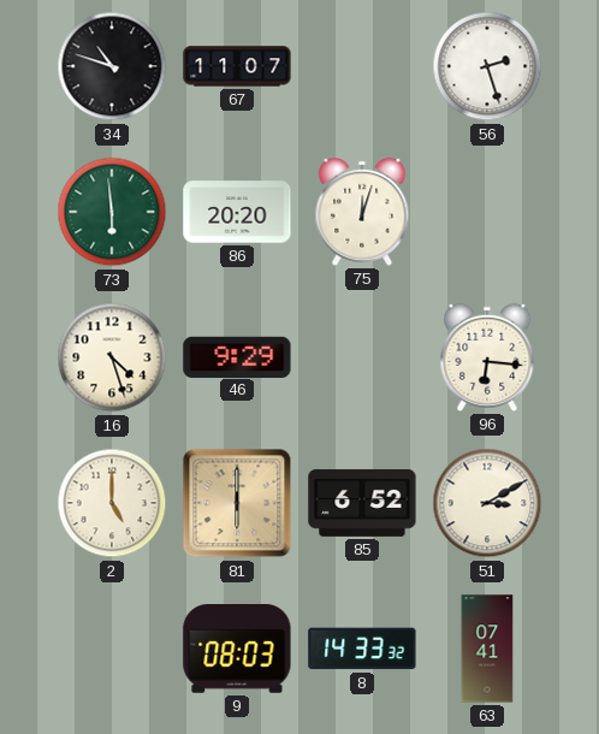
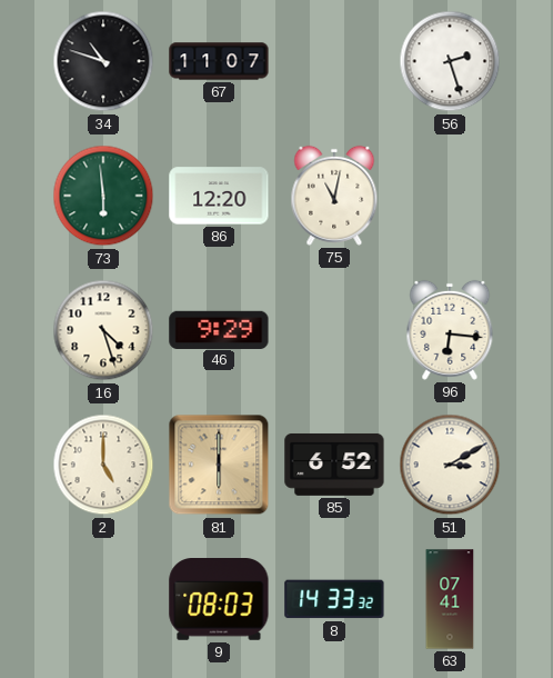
86: 20:20 -> 12:20 (219, 196)
75: 12:03 -> 11:02 (334, 196)
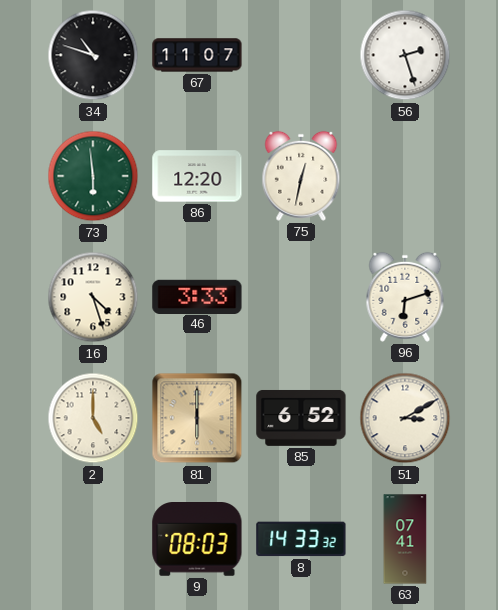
75: 11:02 -> 12:32 (301, 176)
46: 9:29 -> 3:33 (197, 296)
96: 6:16 -> 6:12 (405, 297)
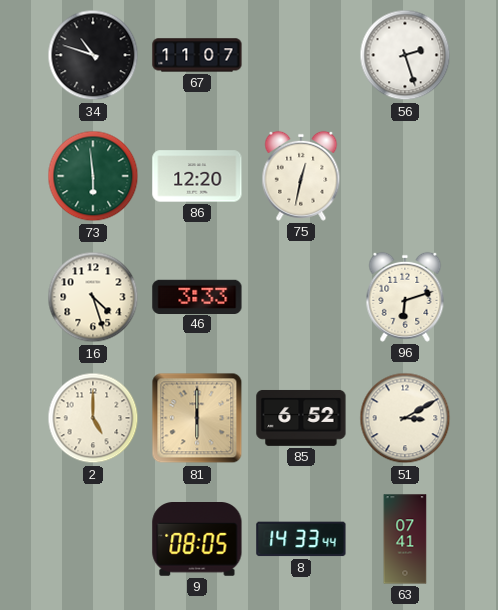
9: 08:03 -> 08:05 (197, 539)
8: 14:33:32 -> 14:33:44 (301, 539)
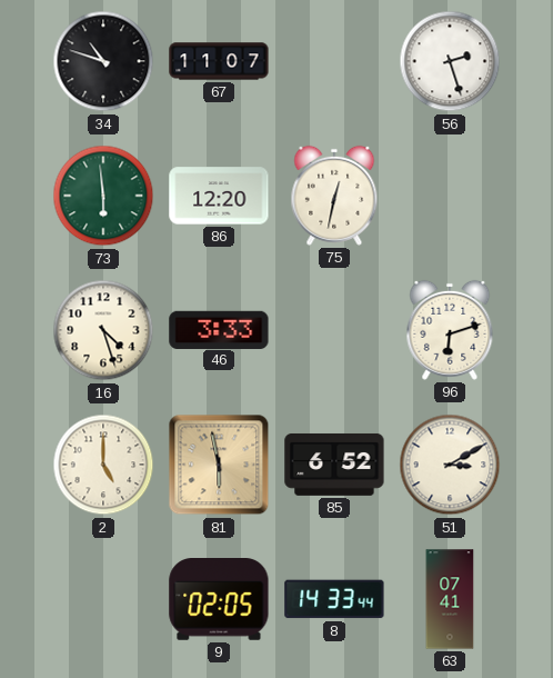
81: 6:00 -> 5:58 (219, 465)
9: 08:05 -> 02:05 (219, 599)
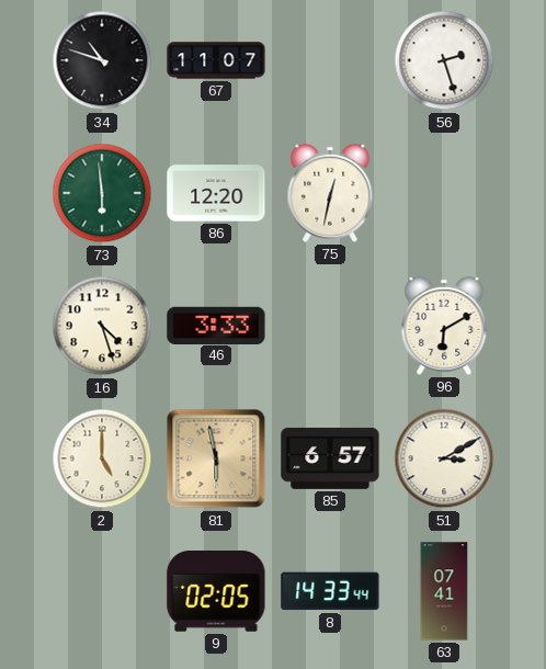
96: 6:12 -> 6:10 (444, 326)
85: 6:52 -> 6:57 (330, 458)
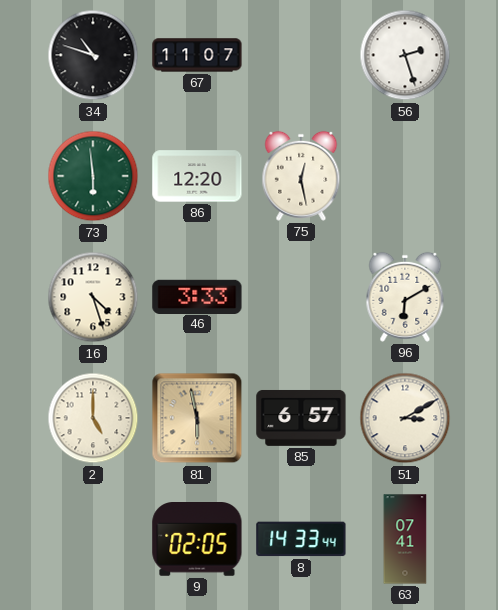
75: 12:32 -> 12:28 (301, 176)
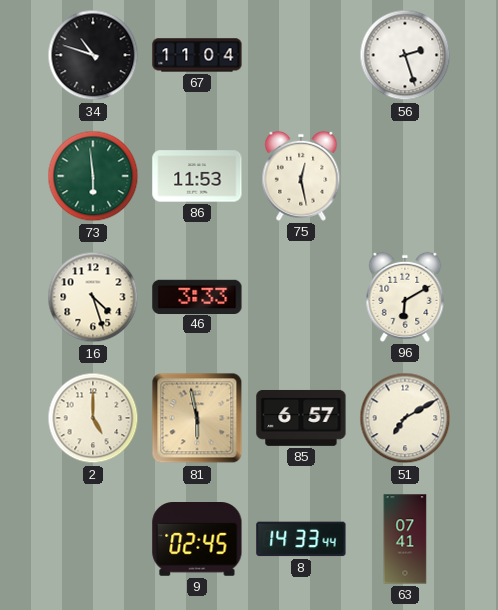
67: 11:07 -> 11:04 (197, 55)
86: 12:20 -> 11:53 (197, 176)
51: 3:10 -> 7:10 (405, 418)
9: 02:05 -> 02:45 (197, 539)
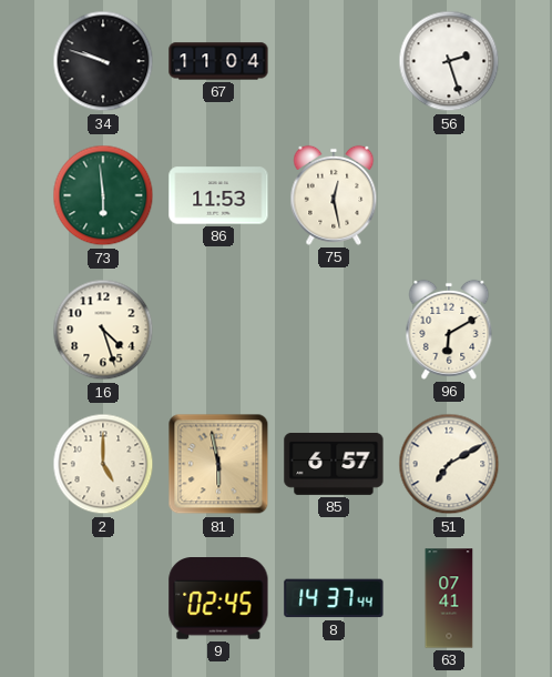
34: 10:48 -> 9:48 (103, 61)
46: 3:33 -> none (197, 296)
8: 14:33 -> 14:37 (334, 598)
